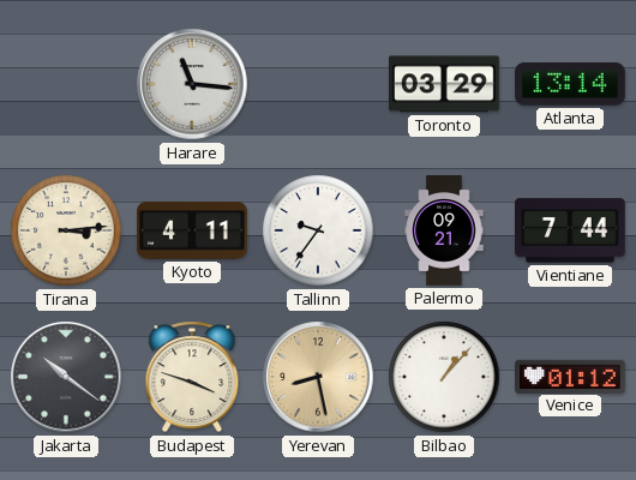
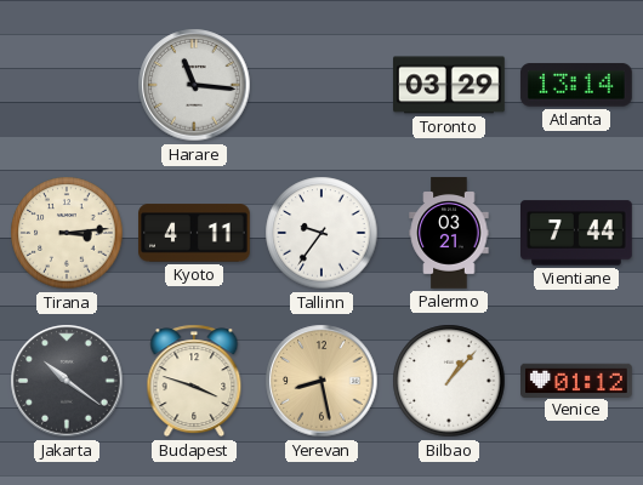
Palermo: 09:21 -> 03:21 (449, 233)
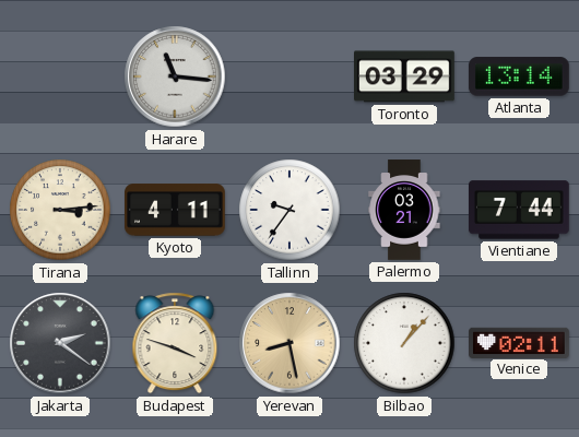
Jakarta: 10:21 -> 2:21 (60, 343)
Venice: 01:12 -> 02:11 (520, 342)
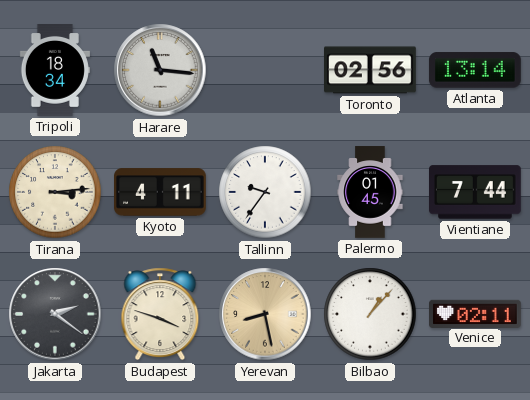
Tripoli: none -> 18:34 (55, 71)
Toronto: 03:29 -> 02:56 (371, 70)
Palermo: 03:21 -> 01:45 (370, 192)
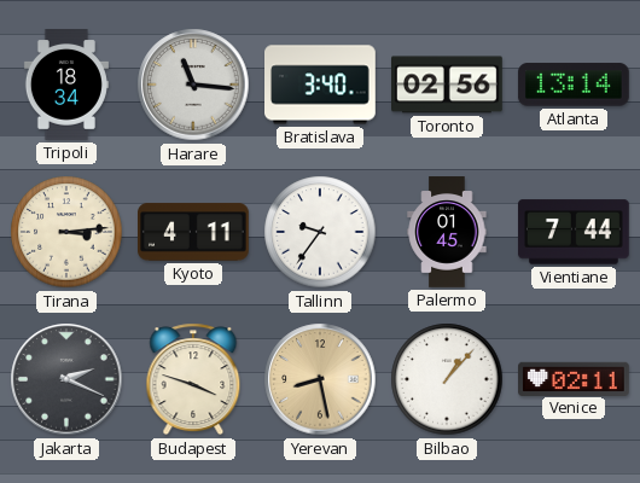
Bratislava: none -> 3:40 (321, 85)
Jakarta: 2:21 -> 2:19 (66, 379)
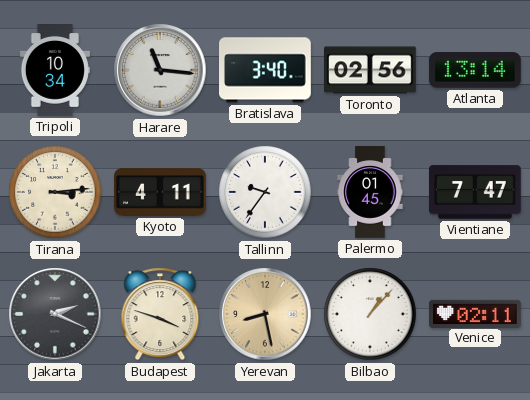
Tripoli: 18:34 -> 10:34 (55, 71)
Vientiane: 7:44 -> 7:47 (476, 192)
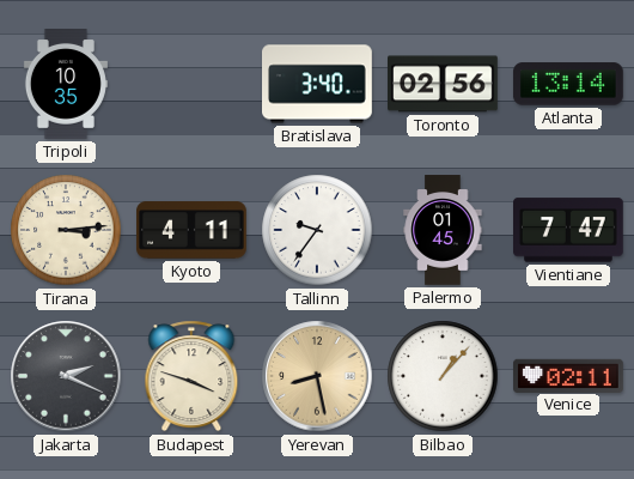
Tripoli: 10:34 -> 10:35 (66, 85)
Harare: 11:16 -> none (160, 70)
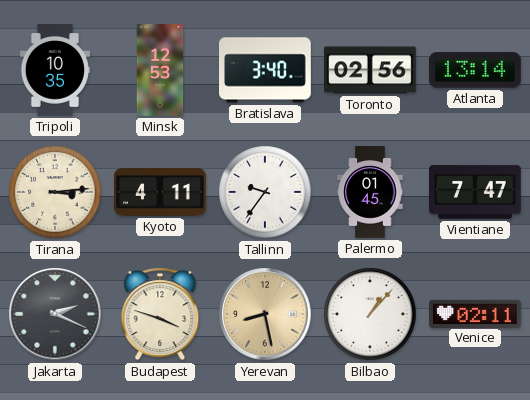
Minsk: none -> 12:53 (160, 70)
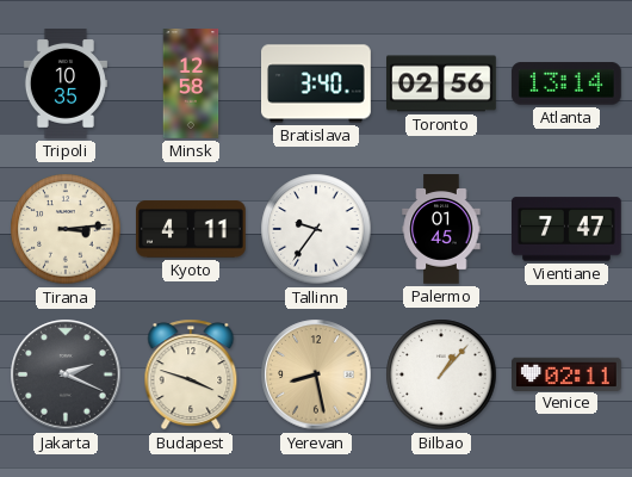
Minsk: 12:53 -> 12:58 (191, 83)
